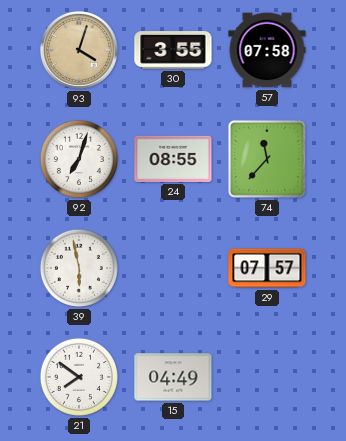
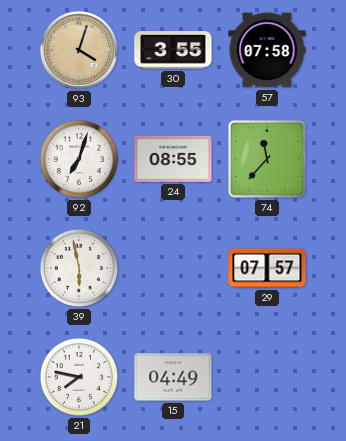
21: 7:51 -> 7:47 (79, 377)
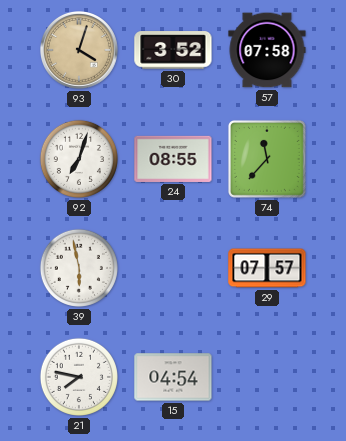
30: 3:55 -> 3:52 (173, 50)
15: 04:49 -> 04:54 (173, 377)
